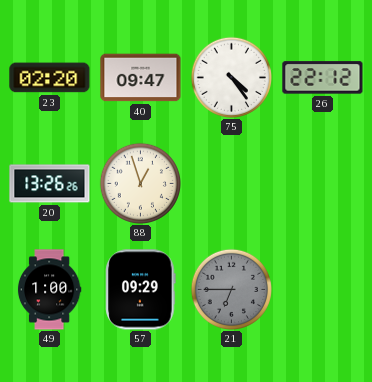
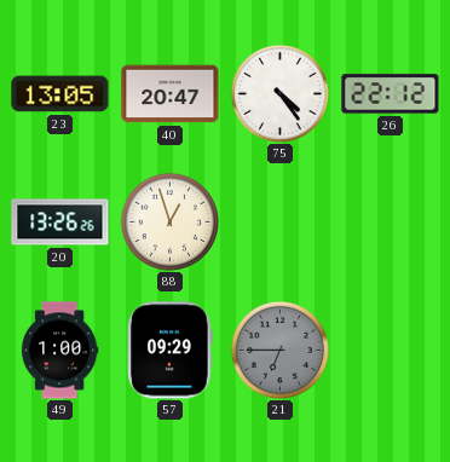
23: 02:20 -> 13:05 (60, 94)
40: 09:47 -> 20:47 (171, 94)
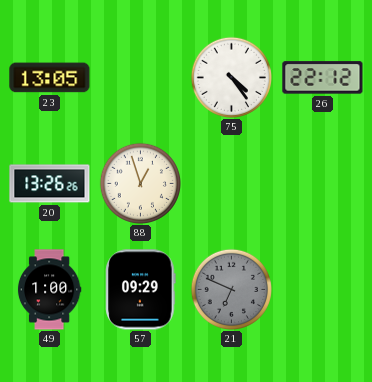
40: 20:47 -> none (171, 94)
21: 6:45 -> 6:49 (231, 289)
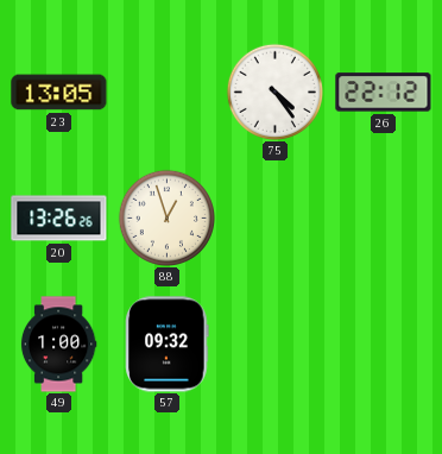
57: 09:29 -> 09:32 (168, 345)
21: 6:49 -> none (231, 289)
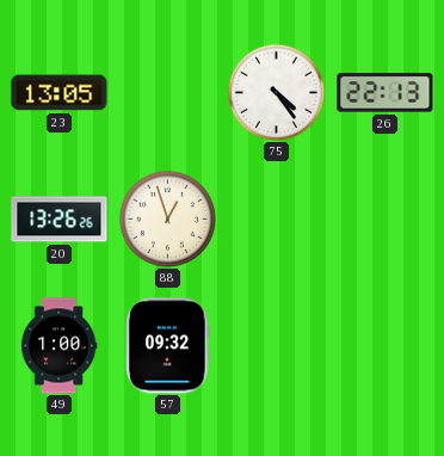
26: 22:12 -> 22:13 (386, 93)
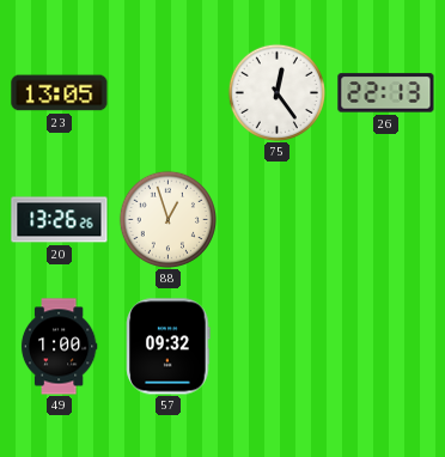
75: 4:24 -> 12:24 (276, 92)
